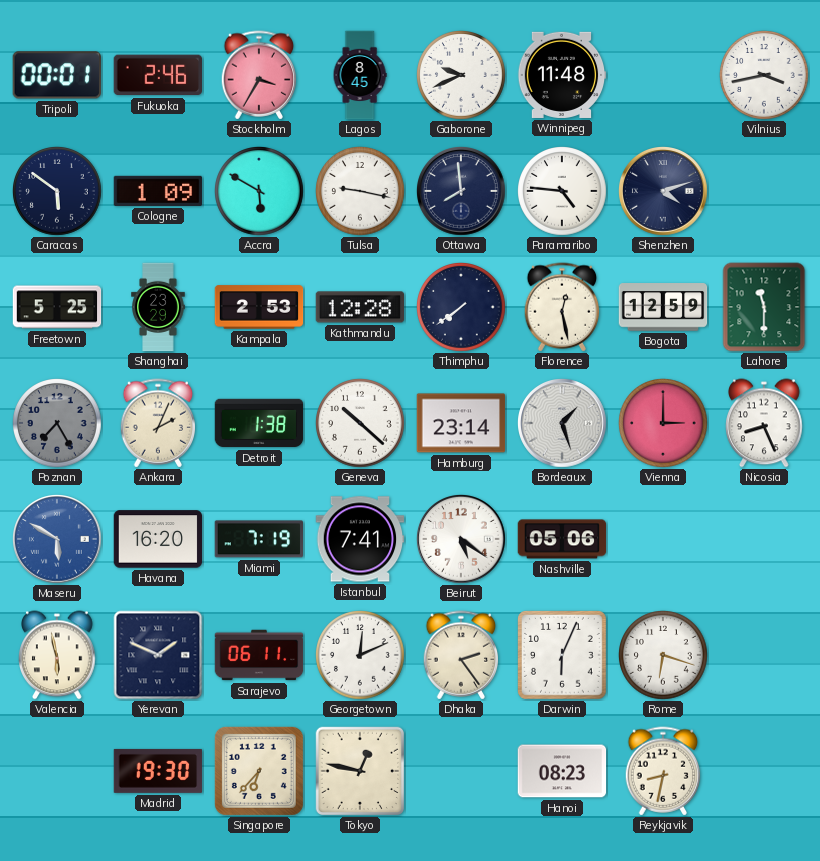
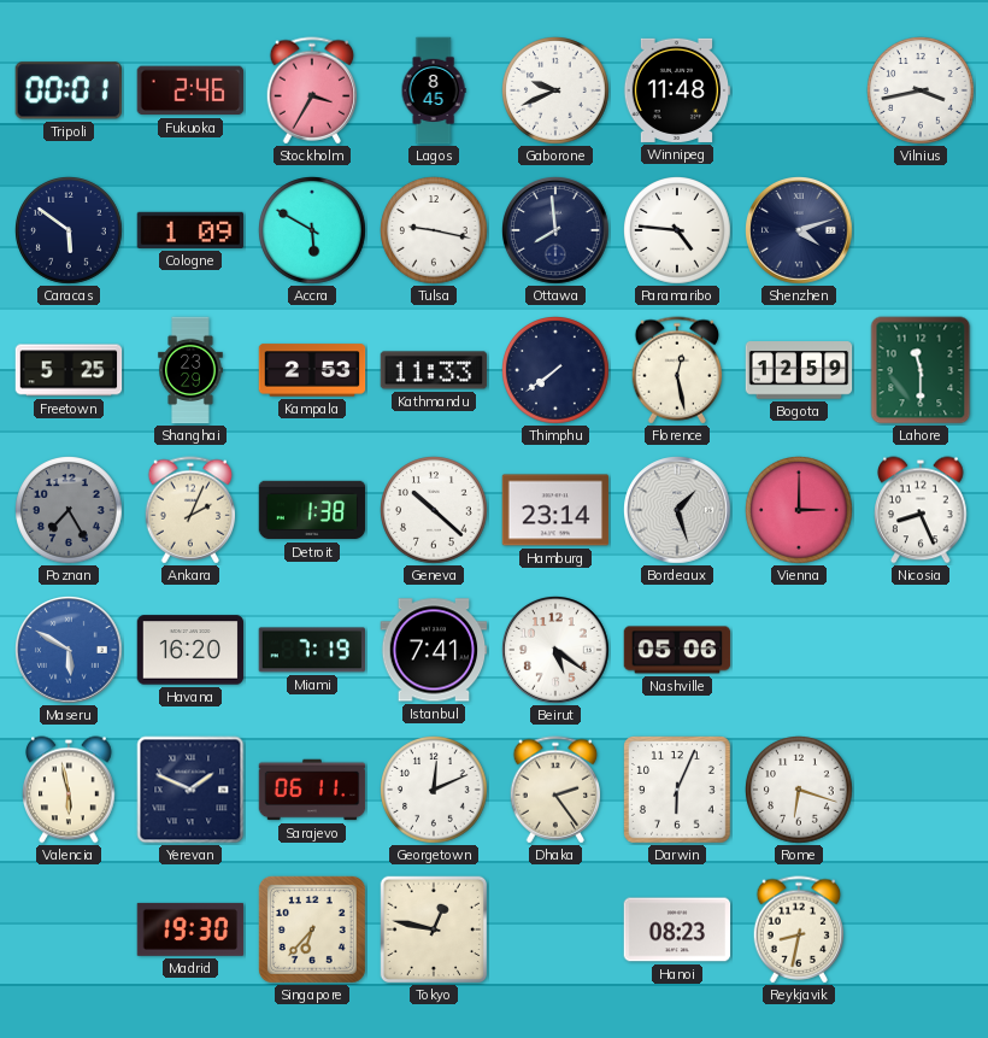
Kathmandu: 12:28 -> 11:33 (434, 370)
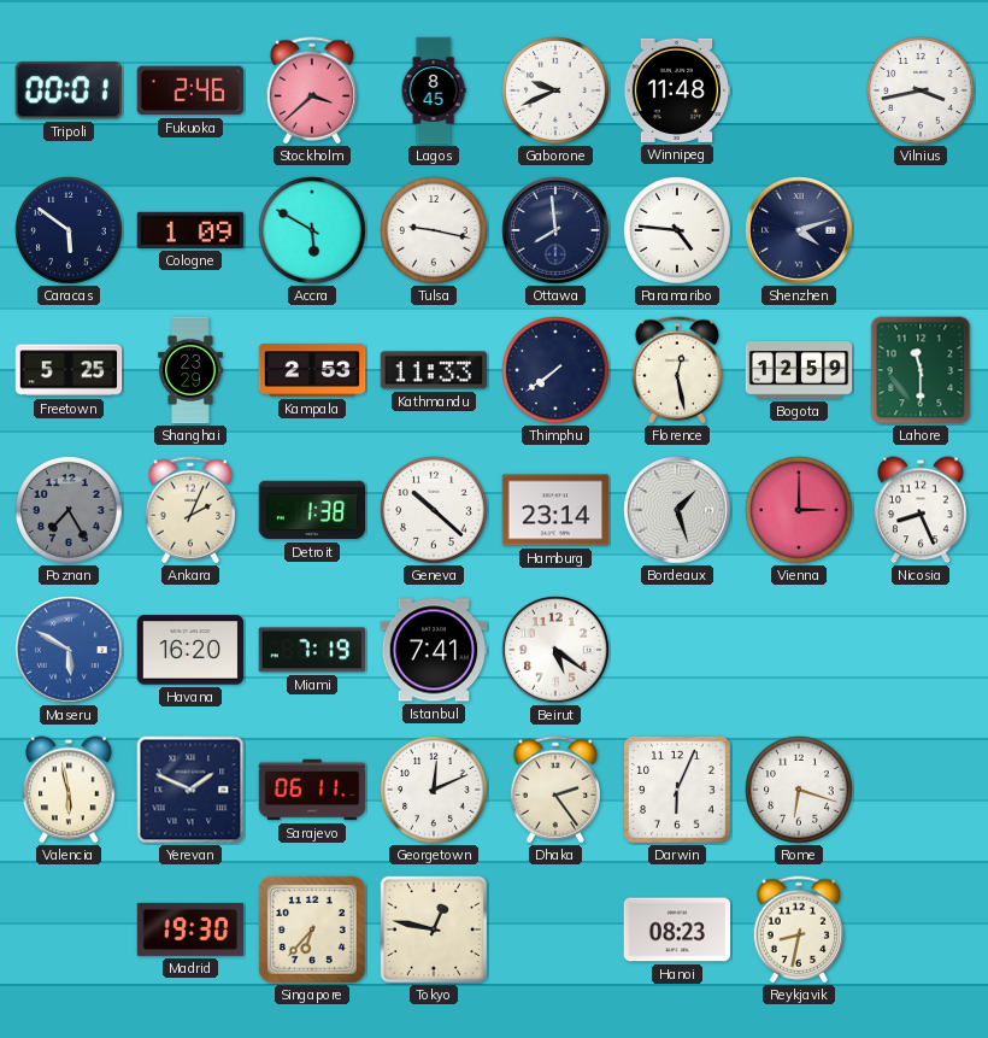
Stockholm: 3:35 -> 3:38 (312, 90)
Nashville: 05:06 -> none (677, 650)
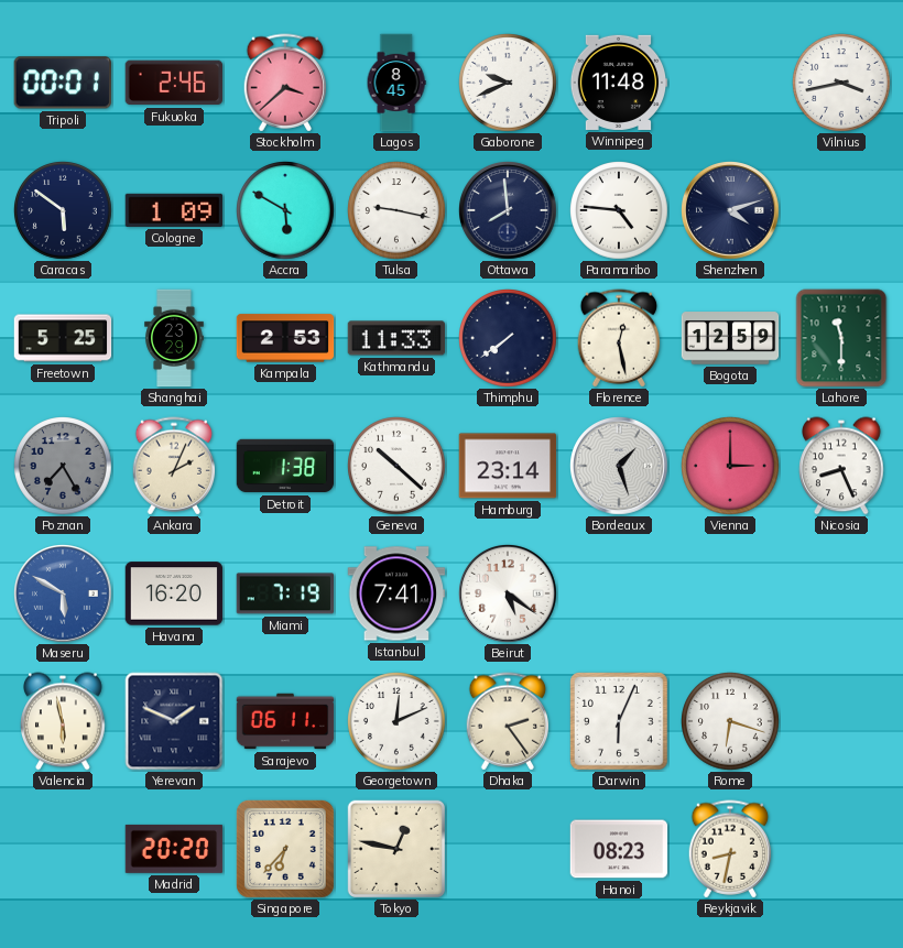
Madrid: 19:30 -> 20:20 (174, 849)
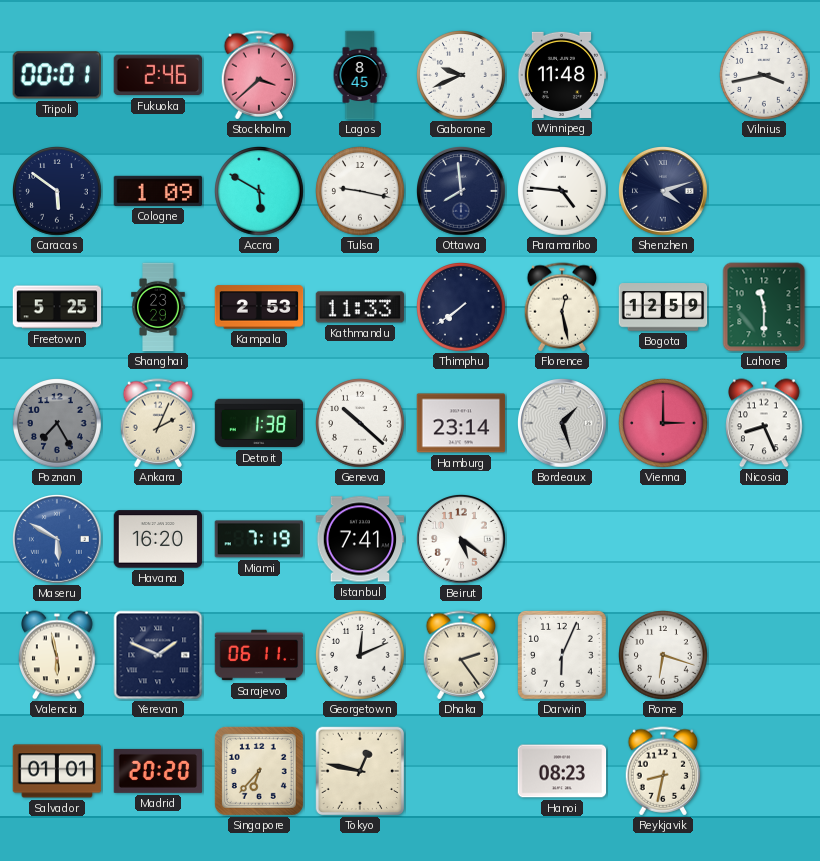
Salvador: none -> 01:01 (57, 771)
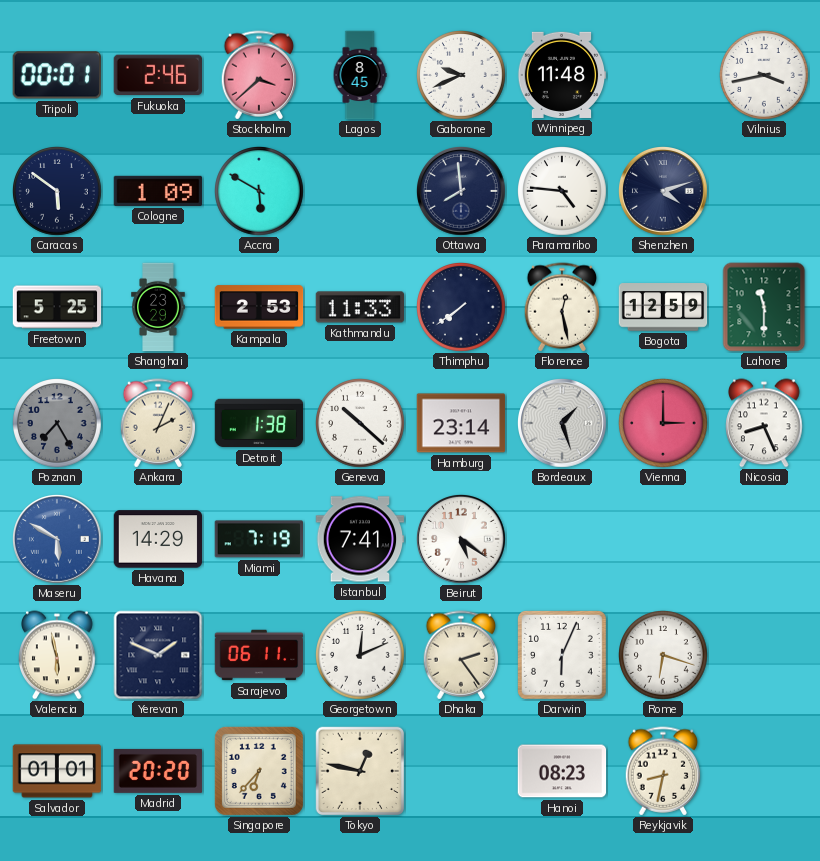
Tulsa: 9:17 -> none (360, 192)
Havana: 16:20 -> 14:29 (158, 539)
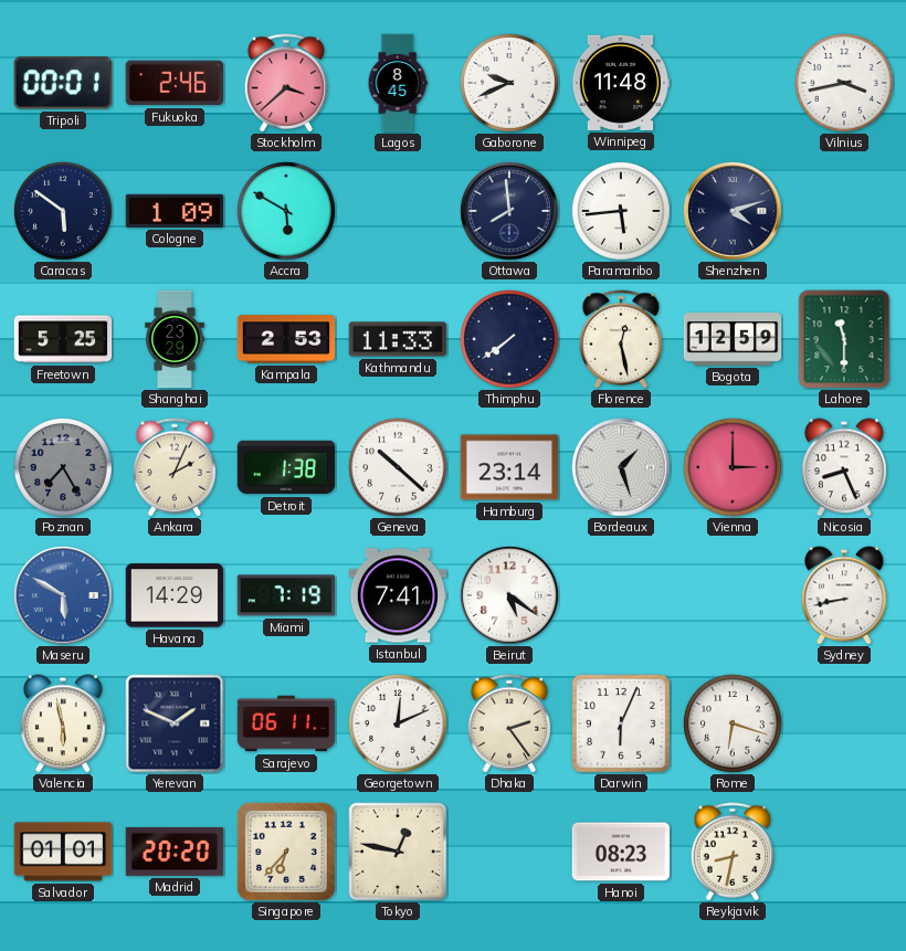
Paramaribo: 4:46 -> 5:44 (621, 212)
Sydney: none -> 8:43 (844, 595)
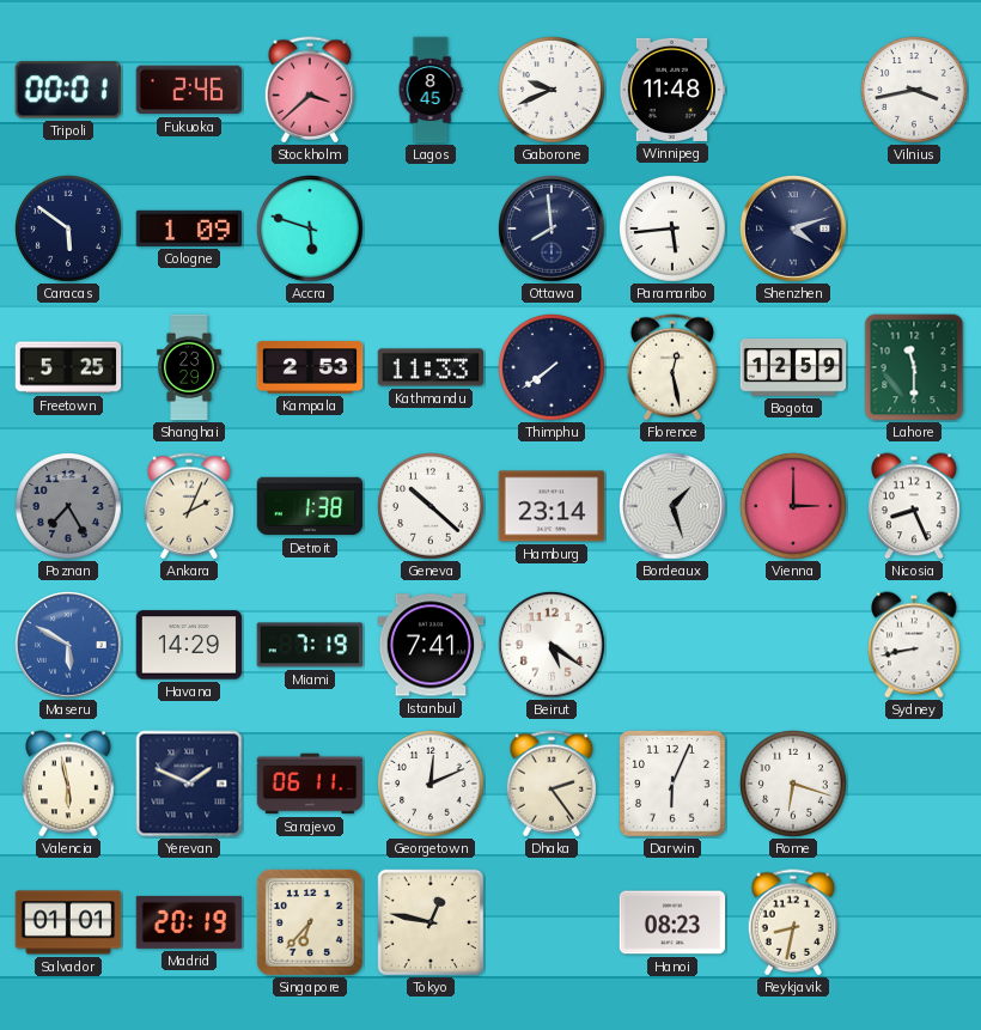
Accra: 5:50 -> 5:48 (310, 230)
Madrid: 20:20 -> 20:19 (189, 922)
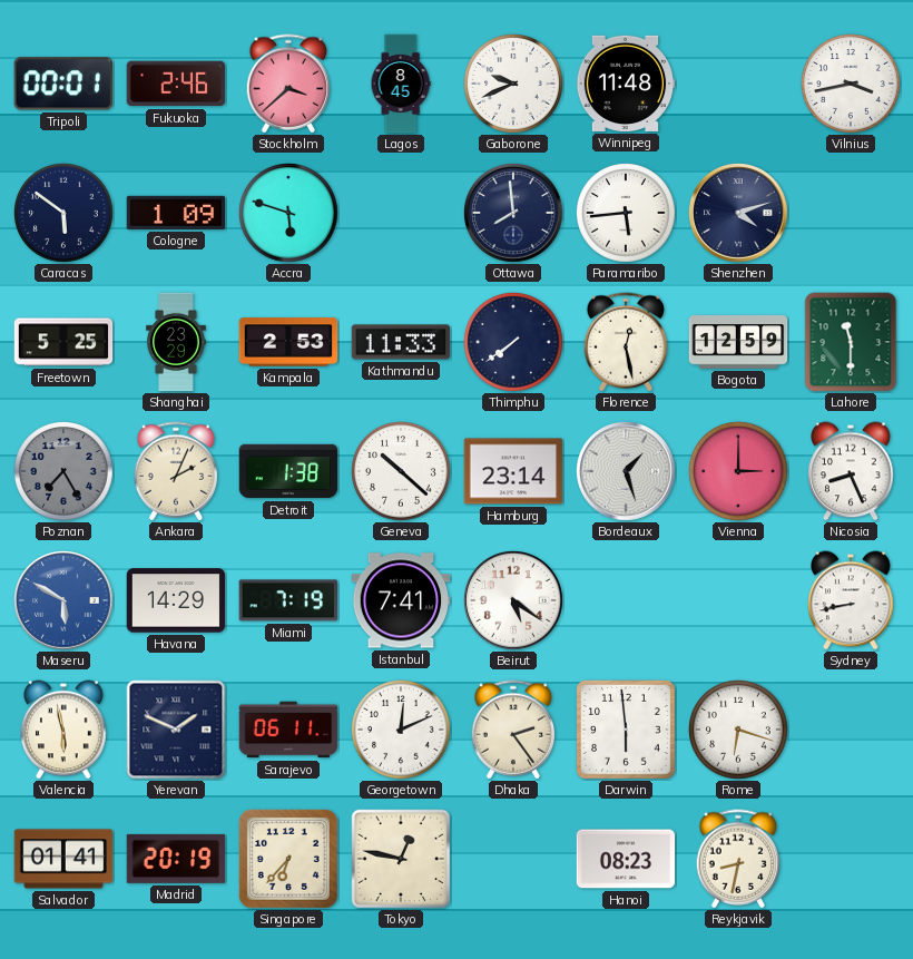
Darwin: 6:04 -> 5:59 (627, 731)
Salvador: 01:01 -> 01:41 (63, 859)
